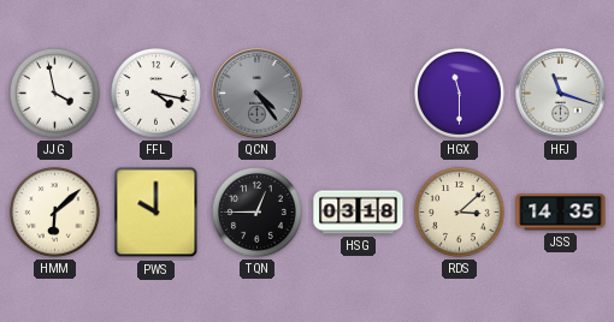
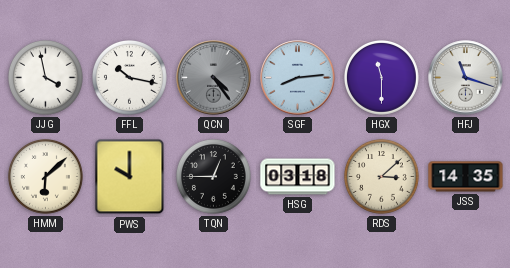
FFL: 4:17 -> 10:17 (130, 78)
SGF: none -> 8:14 (298, 78)
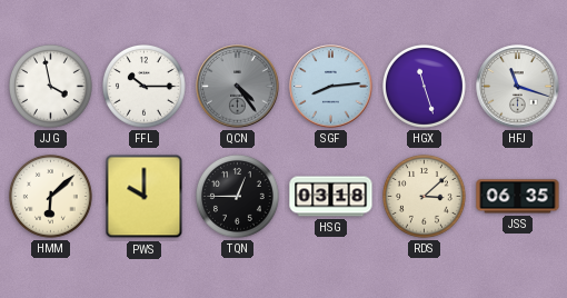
FFL: 10:17 -> 10:15 (145, 87)
HGX: 11:30 -> 11:27 (425, 87)
JSS: 14:35 -> 06:35 (518, 197)
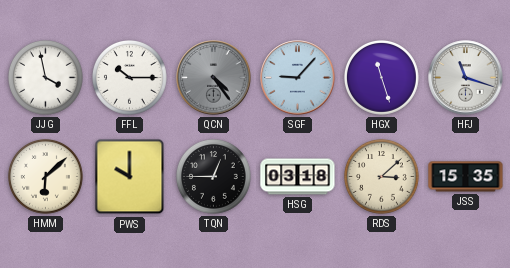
SGF: 8:14 -> 9:07 (298, 78)
JSS: 06:35 -> 15:35 (466, 177)
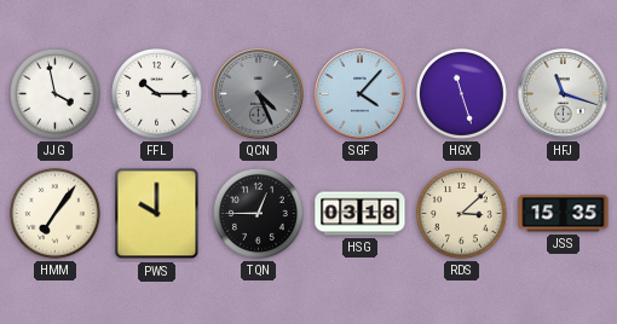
QCN: 4:24 -> 4:26 (259, 94)
SGF: 9:07 -> 4:07 (361, 94)
HMM: 6:08 -> 7:06 (56, 214)
